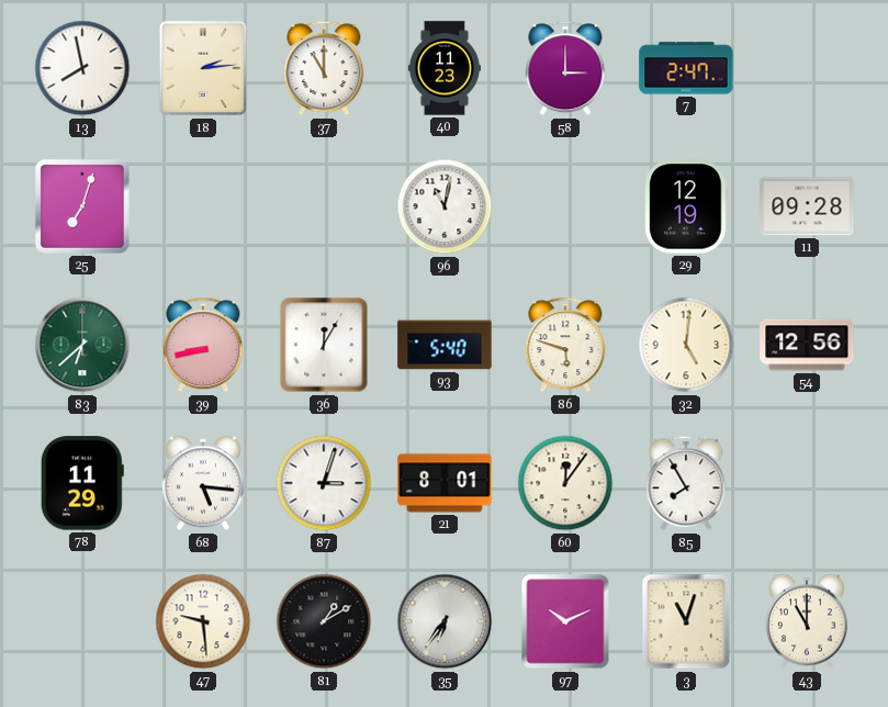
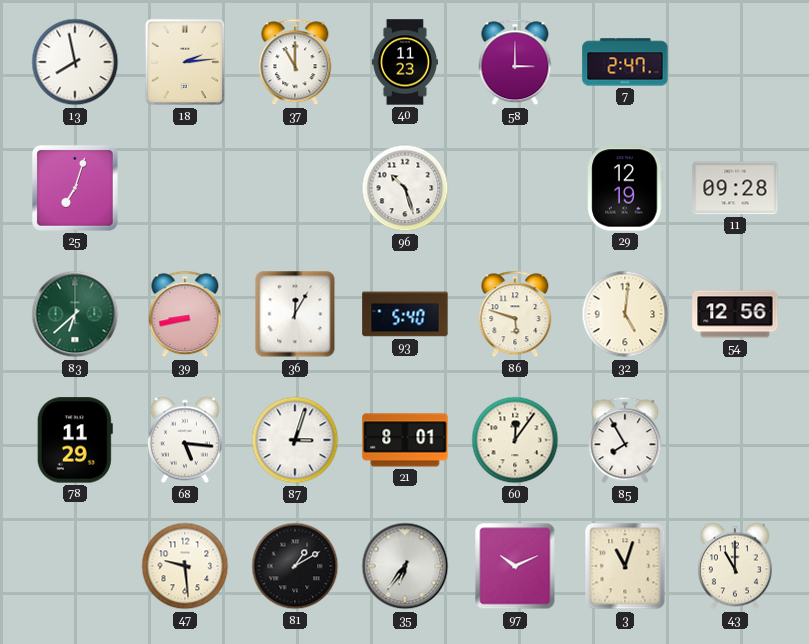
96: 11:02 -> 10:27 (405, 188)
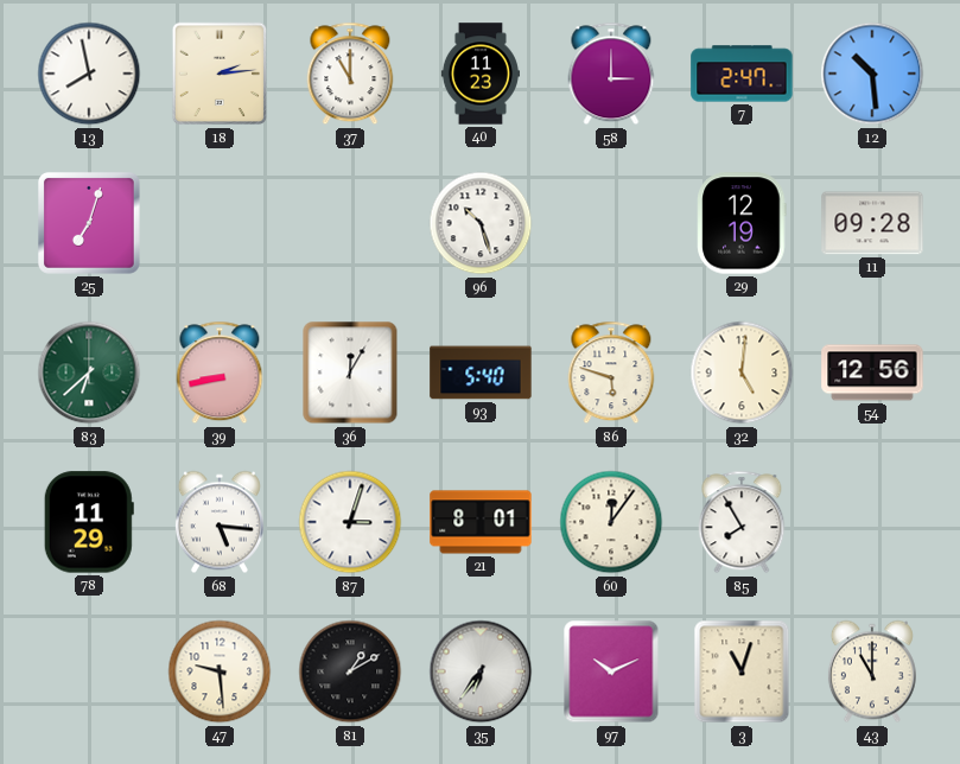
12: none -> 10:29 (872, 74)
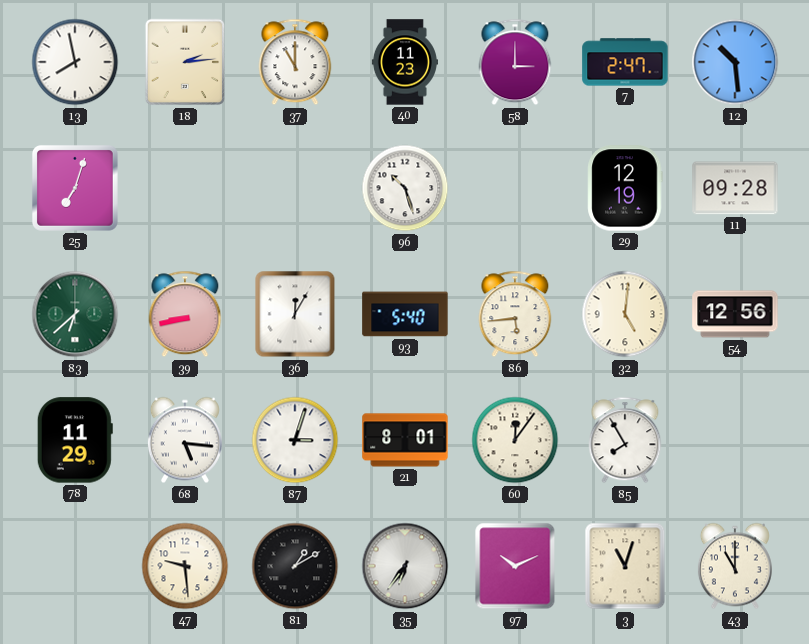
86: 5:48 -> 5:44 (515, 314)
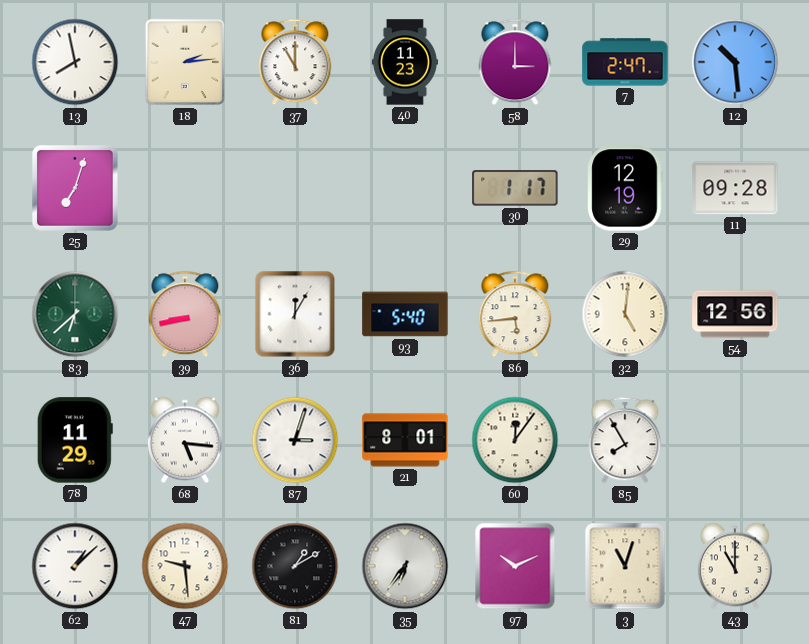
96: 10:27 -> none (405, 188)
30: none -> 1:17 (515, 188)
62: none -> 1:08 (75, 566)
